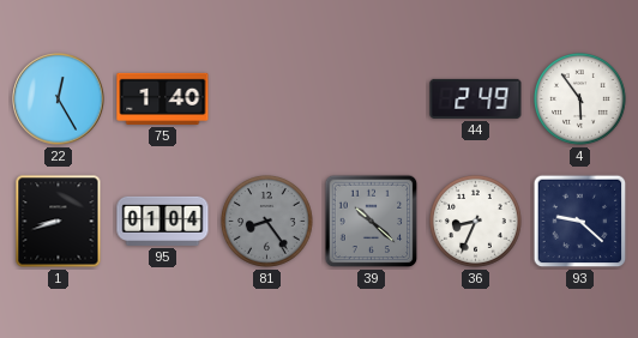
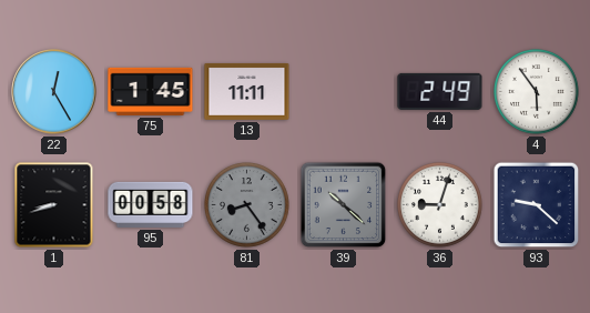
75: 1:40 -> 1:45 (151, 91)
13: none -> 11:11 (247, 92)
95: 01:04 -> 00:58 (151, 204)
36: 8:34 -> 9:03 (440, 205)
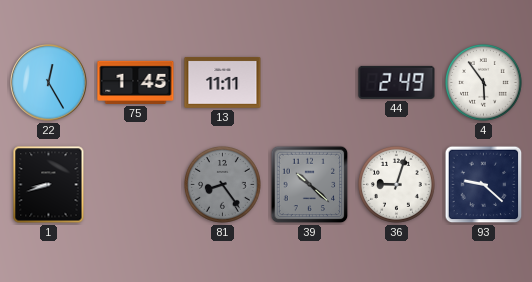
95: 00:58 -> none (151, 204)
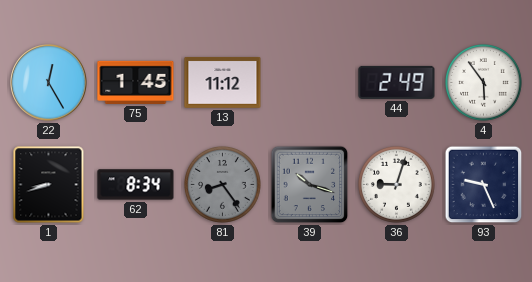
13: 11:11 -> 11:12 (223, 83)
62: none -> 8:34 (136, 185)
39: 10:22 -> 10:18 (310, 185)
93: 9:22 -> 9:26 (484, 185)
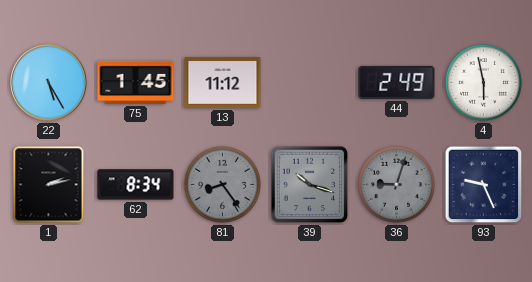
22: 12:25 -> 5:25 (49, 83)
4: 5:54 -> 5:58 (484, 83)
1: 8:42 -> 2:13 (49, 185)
36 dial: white -> grey (397, 185)
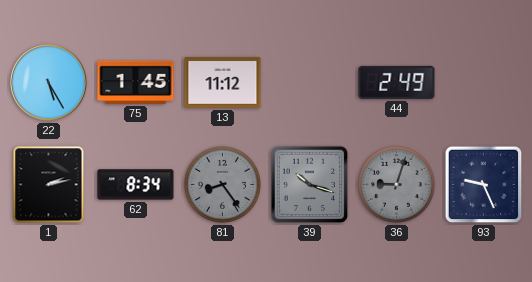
4: 5:58 -> none (484, 83)
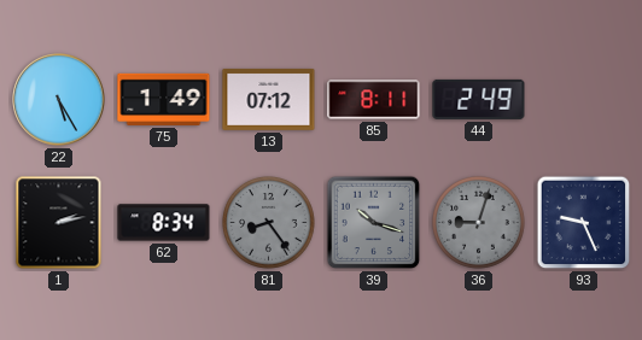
75: 1:45 -> 1:49 (164, 99)
13: 11:12 -> 07:12 (269, 100)
85: none -> 8:11 (374, 100)
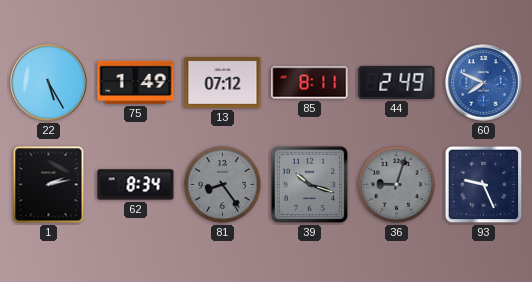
60: none -> 7:49 (484, 83)
